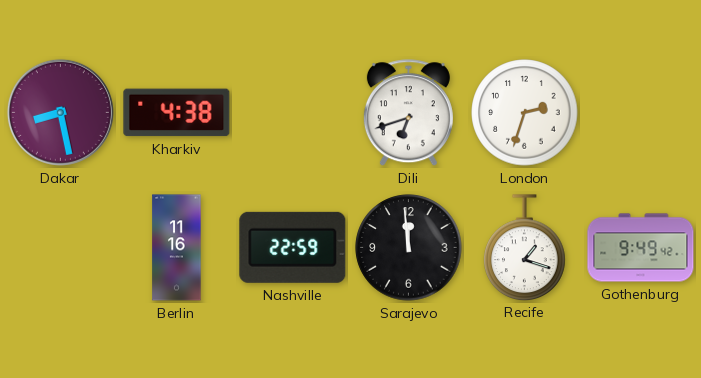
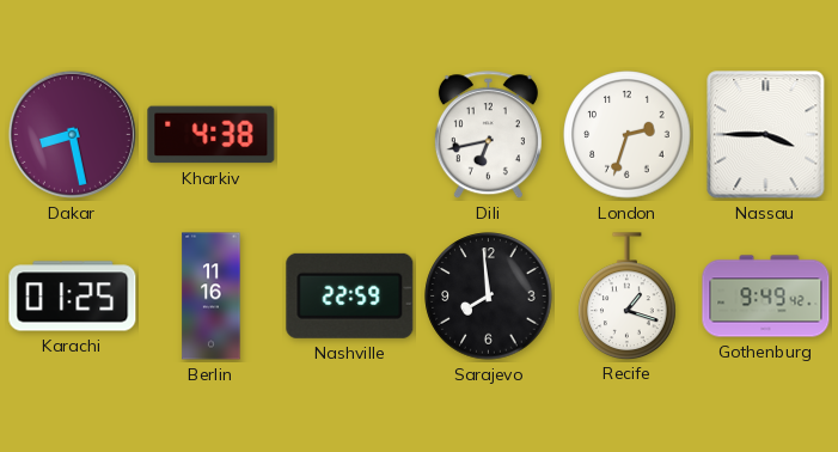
Dili: 6:42 -> 6:43 (488, 135)
Nassau: none -> 3:45 (766, 135)
Karachi: none -> 01:25 (73, 297)
Sarajevo: 11:59 -> 7:59 (489, 297)
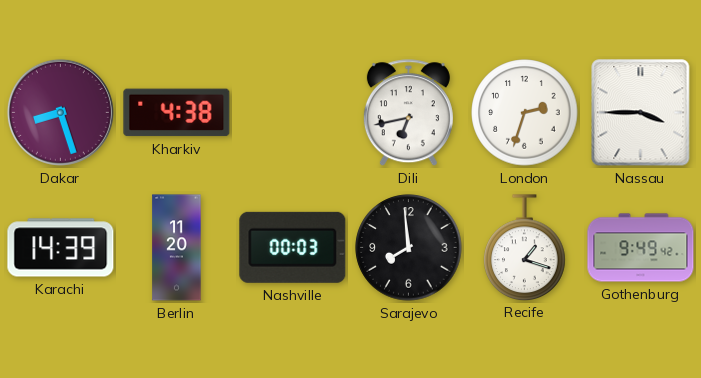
Dakar: 8:28 -> 8:27 (60, 112)
Karachi: 01:25 -> 14:39 (61, 248)
Berlin: 11:16 -> 11:20 (177, 248)
Nashville: 22:59 -> 00:03 (293, 247)
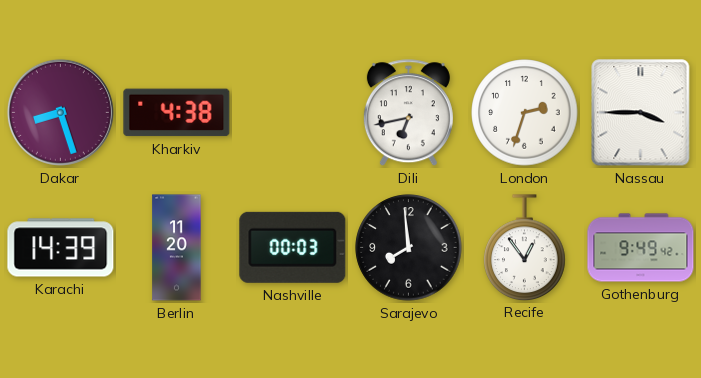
Recife: 1:18 -> 12:54 (525, 247)
